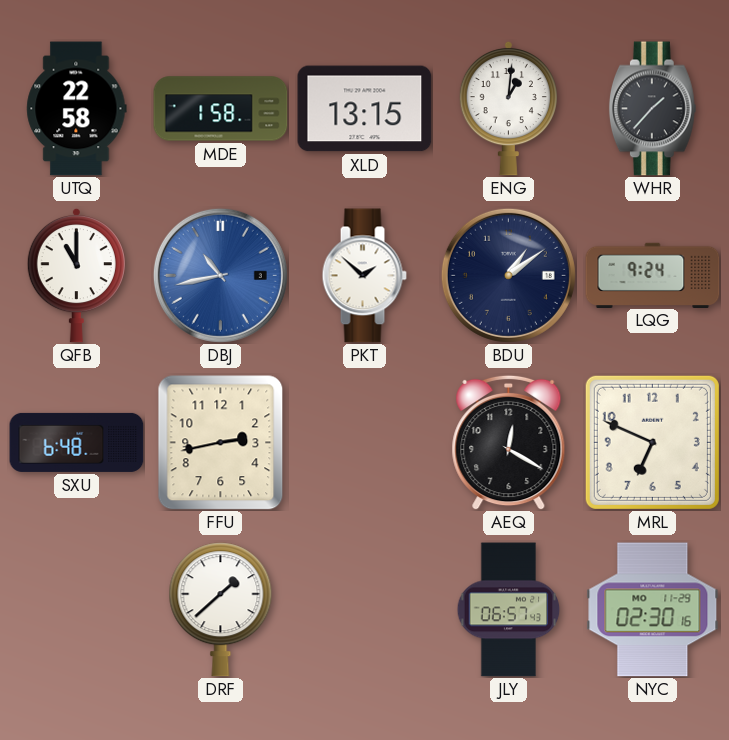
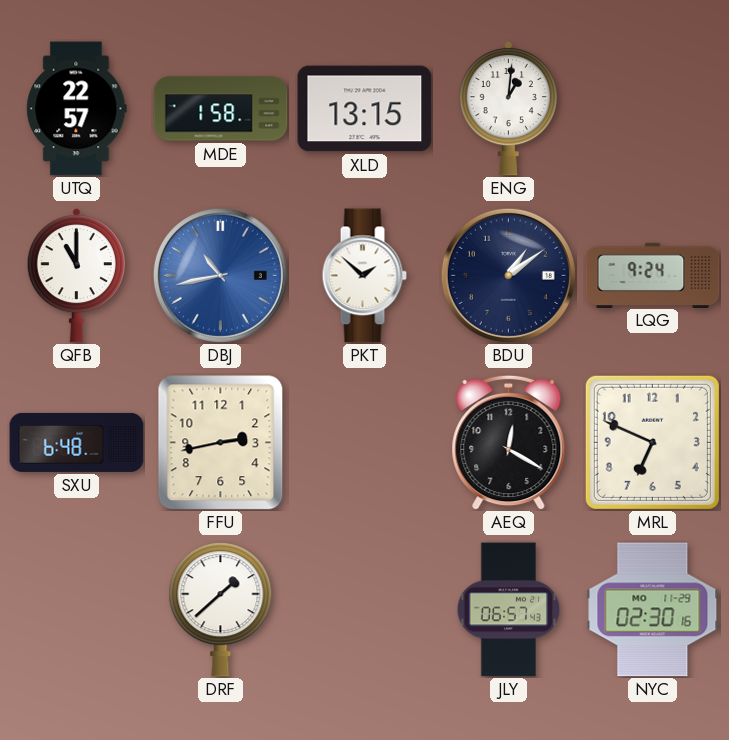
UTQ: 22:58 -> 22:57 (77, 109)
WHR: 1:37 -> none (652, 109)
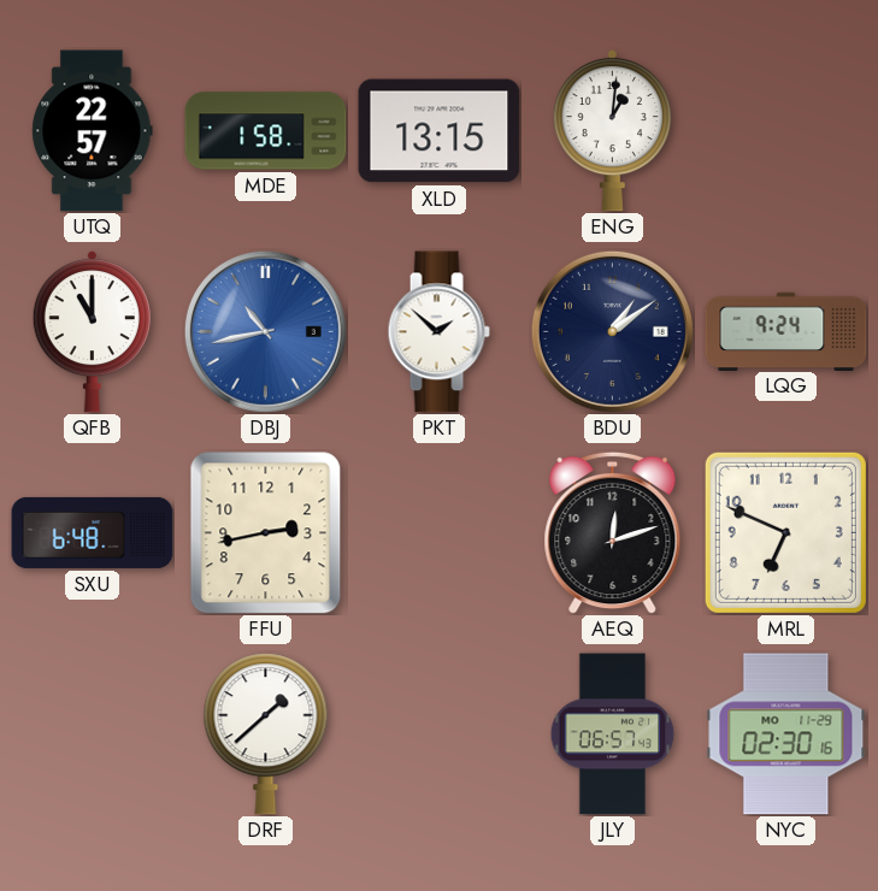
AEQ: 12:20 -> 12:12 (613, 532)
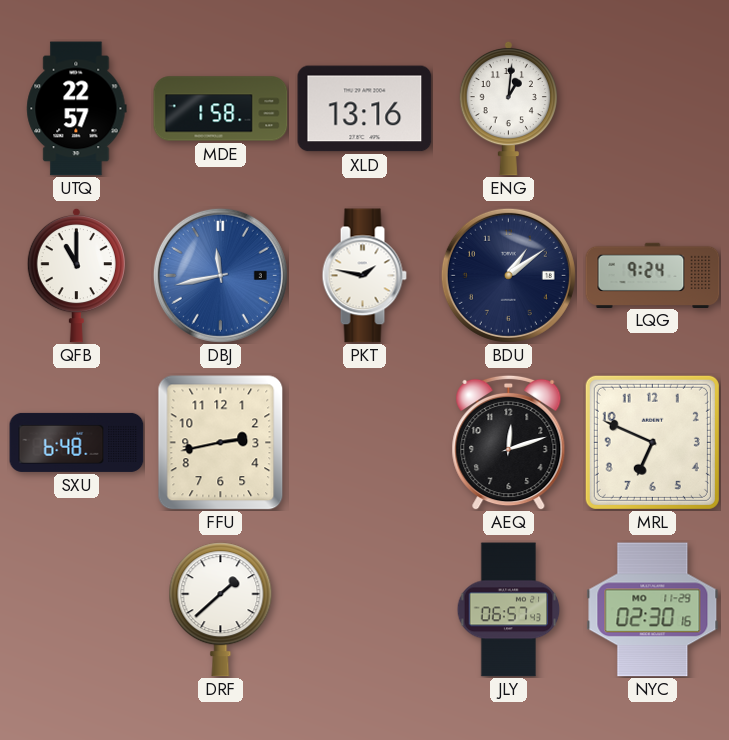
XLD: 13:15 -> 13:16 (365, 109)
DBJ: 10:43 -> 11:43 (220, 275)
PKT: 1:52 -> 1:47 (364, 276)
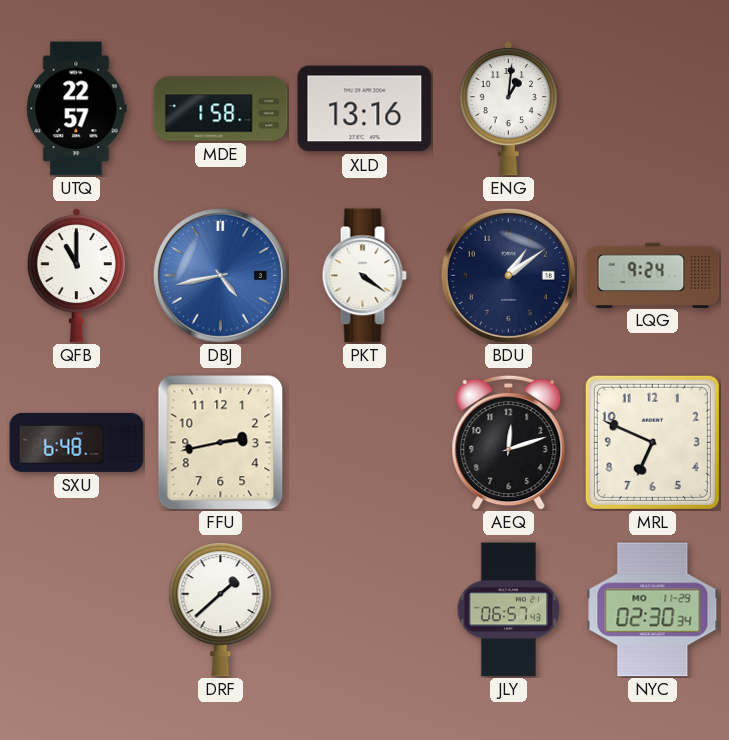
DBJ: 11:43 -> 4:43 (220, 275)
PKT: 1:47 -> 4:21 (364, 276)
NYC: 02:30:16 -> 02:30:34 (653, 610)
